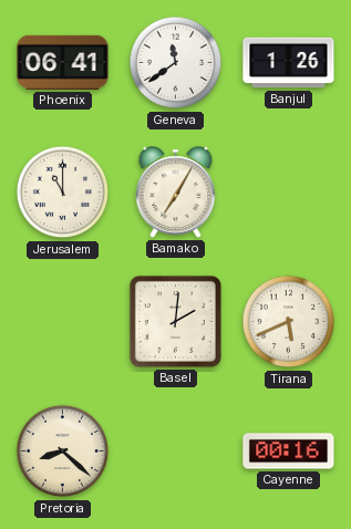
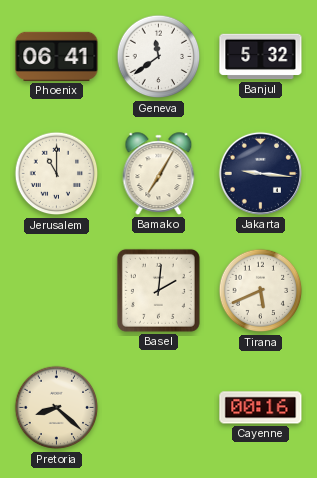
Banjul: 1:26 -> 5:32 (261, 57)
Jakarta: none -> 9:16 (260, 173)
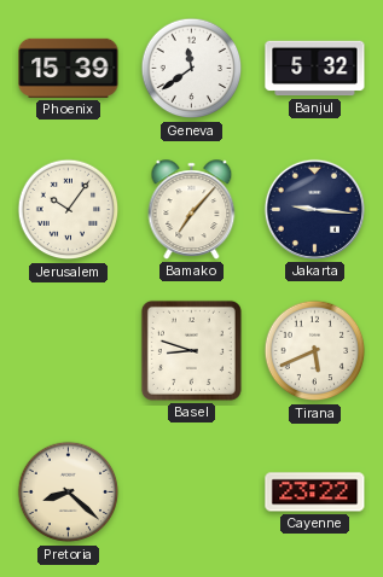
Phoenix: 06:41 -> 15:39 (69, 68)
Jerusalem: 11:00 -> 10:06 (69, 210)
Bamako: 7:05 -> 7:07 (192, 210)
Basel: 2:01 -> 8:48 (191, 350)
Cayenne: 00:16 -> 23:22 (315, 493)
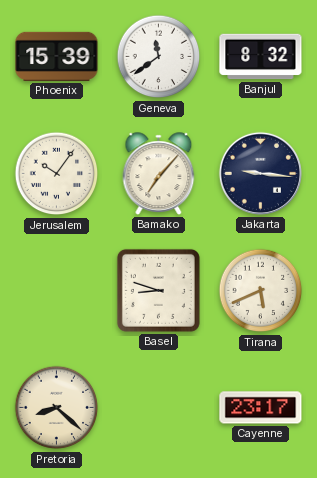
Banjul: 5:32 -> 8:32 (261, 57)
Cayenne: 23:22 -> 23:17 (261, 408)
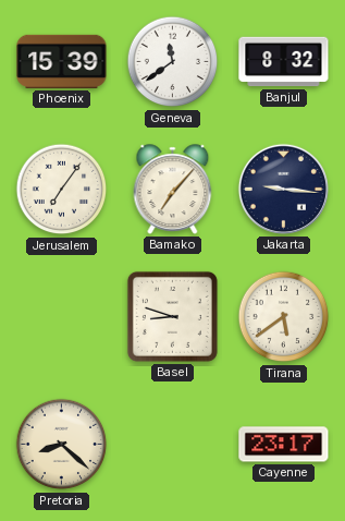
Jerusalem: 10:06 -> 7:06 (62, 190)
Tirana: 5:41 -> 5:39 (284, 317)
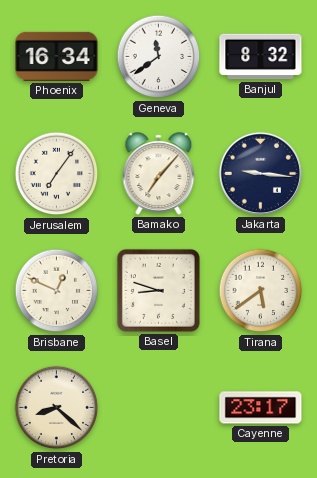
Phoenix: 15:39 -> 16:34 (57, 56)
Brisbane: none -> 12:49 (57, 291)
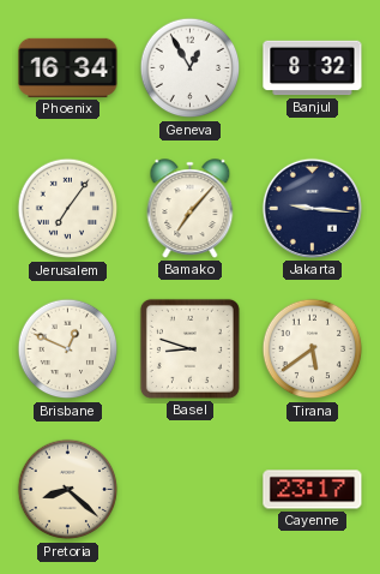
Geneva: 11:39 -> 12:55 (191, 68)
